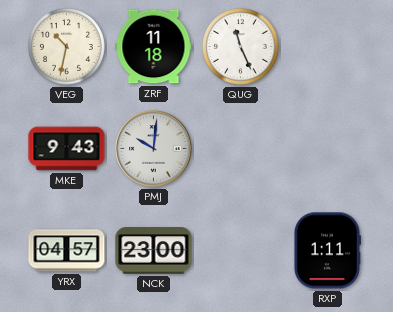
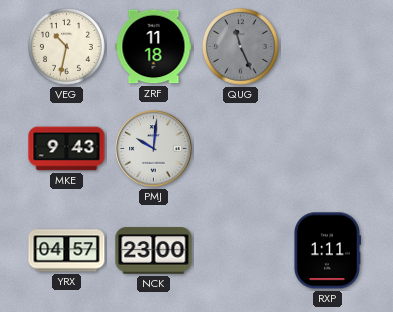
QUG dial: white -> grey (241, 47)
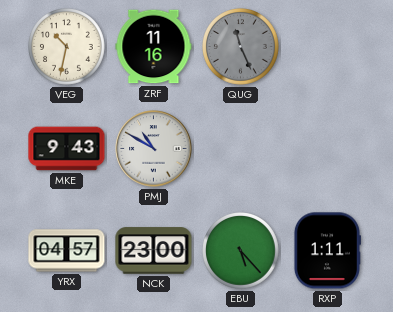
ZRF: 11:18 -> 11:16 (154, 47)
PMJ: 10:01 -> 10:50 (154, 149)
EBU: none -> 5:23 (241, 251)
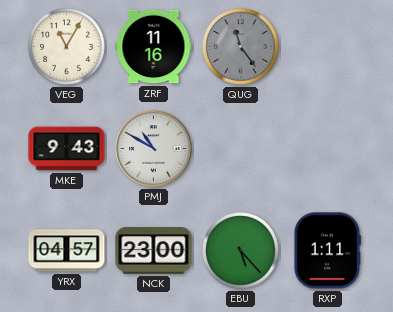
VEG: 10:32 -> 11:05 (67, 47)
QUG: 11:26 -> 11:24 (241, 47)
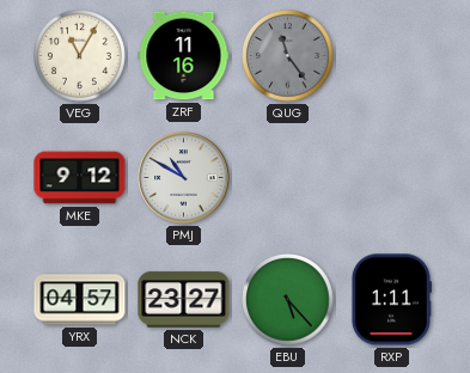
MKE: 9:43 -> 9:12 (80, 178)
NCK: 23:00 -> 23:27 (184, 300)
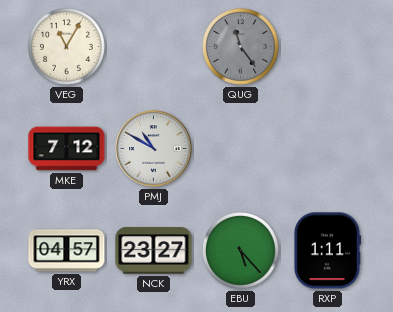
ZRF: 11:16 -> none (184, 56)
MKE: 9:12 -> 7:12 (67, 149)
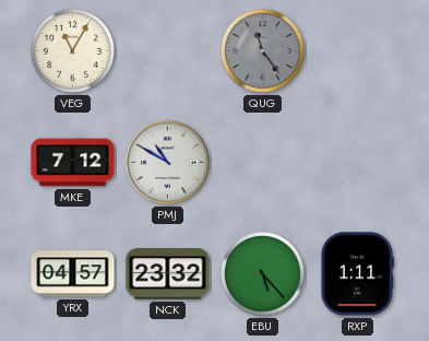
NCK: 23:27 -> 23:32 (168, 274)
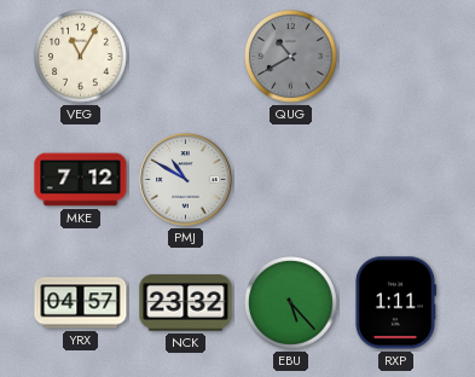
QUG: 11:24 -> 10:40 (291, 57)
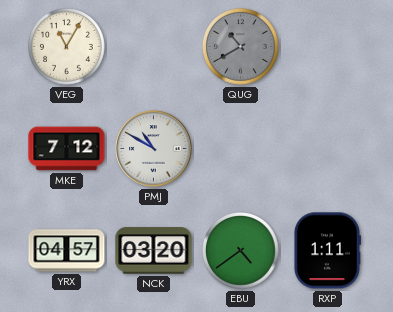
NCK: 23:32 -> 03:20 (154, 251)
EBU: 5:23 -> 4:39 (241, 251)
